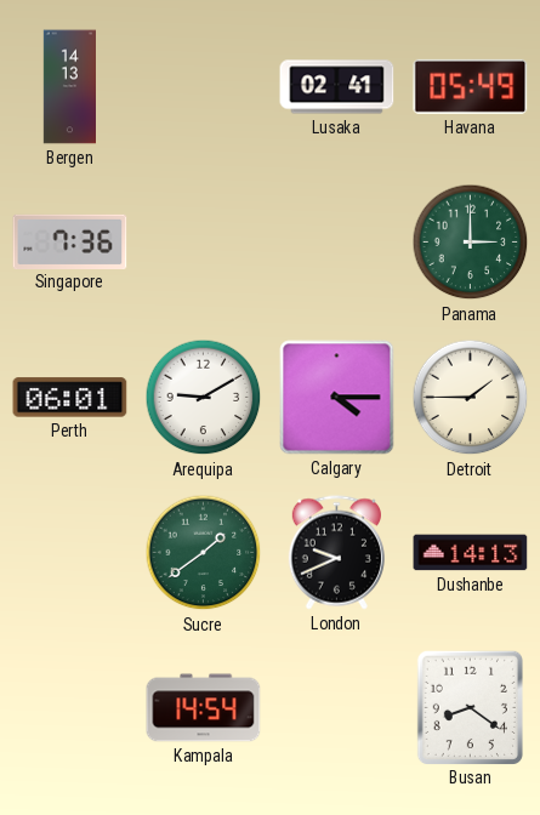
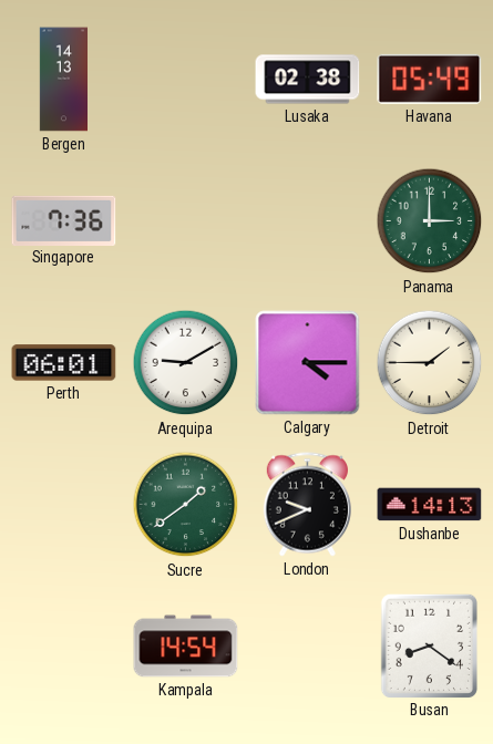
Lusaka: 02:41 -> 02:38 (308, 80)
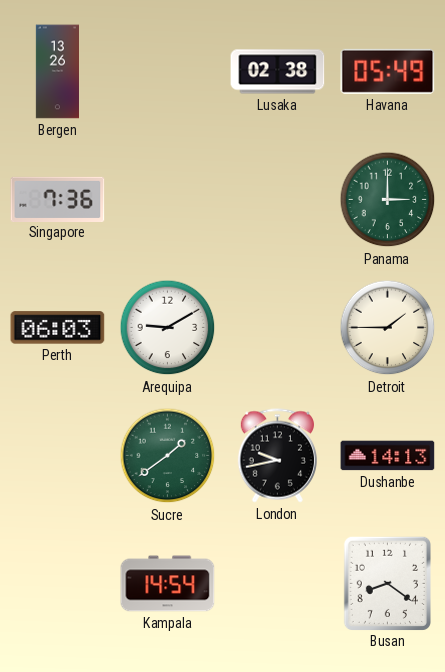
Bergen: 14:13 -> 13:26 (57, 72)
Perth: 06:01 -> 06:03 (58, 328)
Calgary: 4:15 -> none (308, 363)
London: 9:41 -> 9:43 (277, 456)
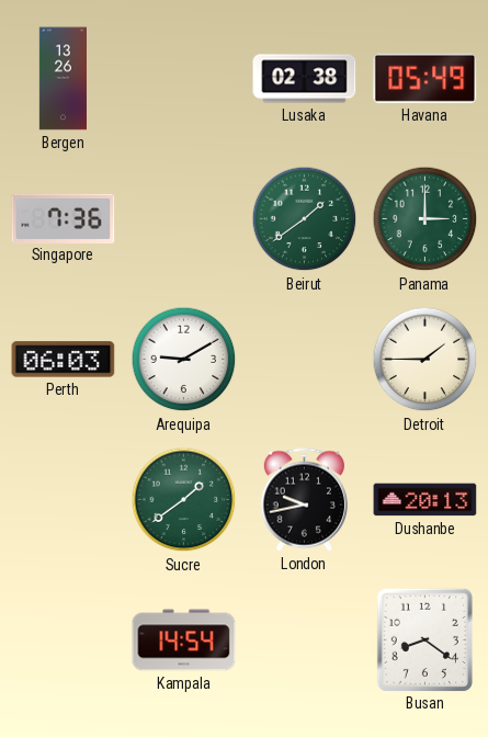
Beirut: none -> 1:39 (305, 219)
Dushanbe: 14:13 -> 20:13 (425, 500)
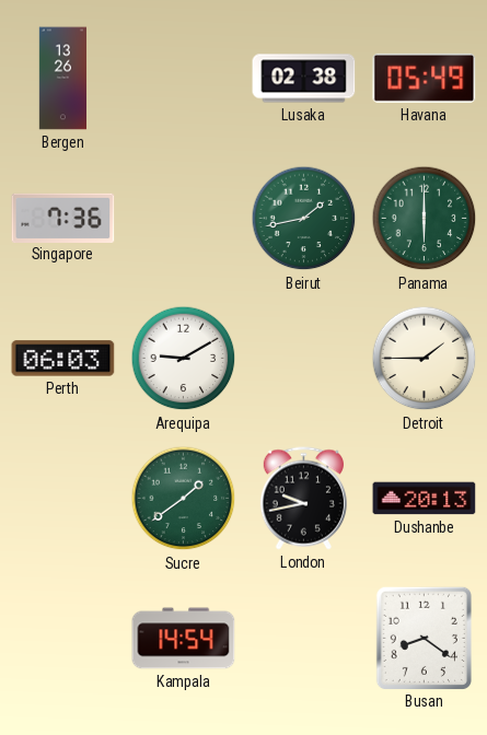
Beirut: 1:39 -> 1:43 (304, 219)
Panama: 3:00 -> 6:00 (425, 219)
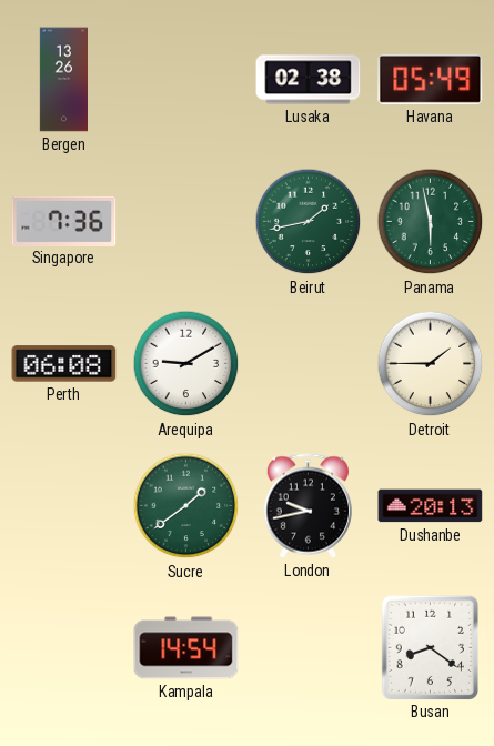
Panama: 6:00 -> 5:58 (431, 222)
Perth: 06:03 -> 06:08 (64, 364)
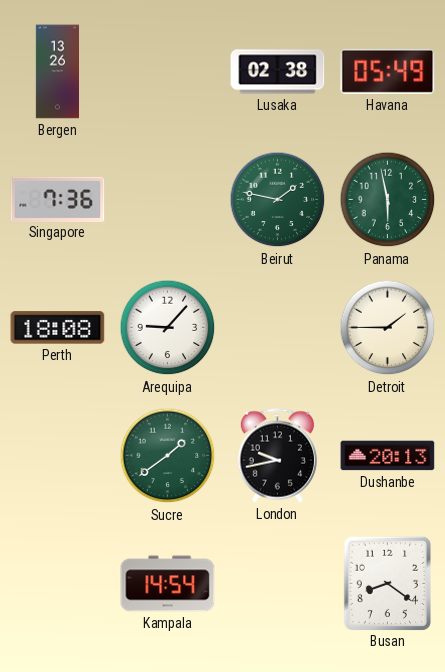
Beirut: 1:43 -> 1:47 (278, 200)
Perth: 06:08 -> 18:08 (58, 328)
Arequipa: 9:10 -> 9:07 (168, 328)
